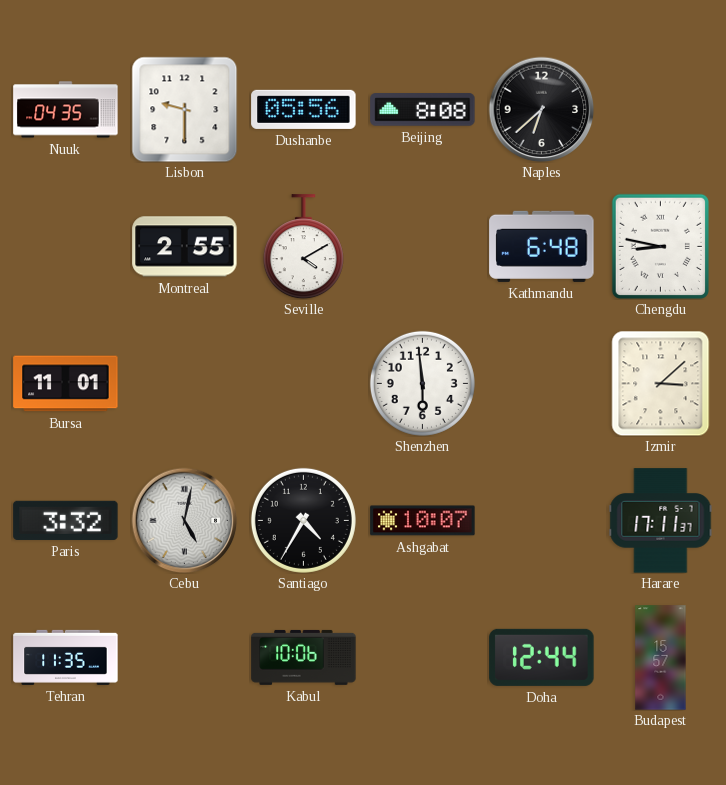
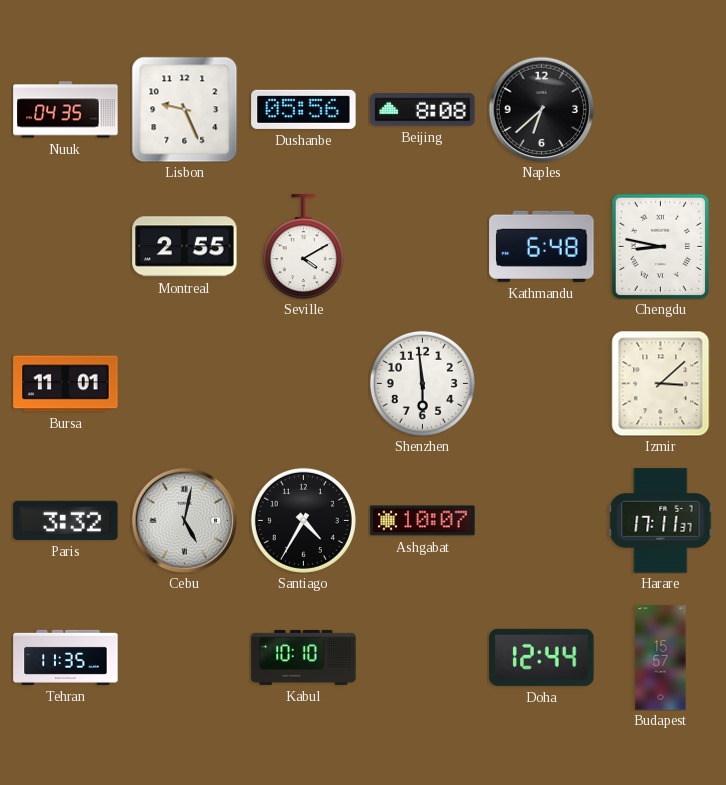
Lisbon: 9:30 -> 9:26 (184, 109)
Kabul: 10:06 -> 10:10 (304, 657)
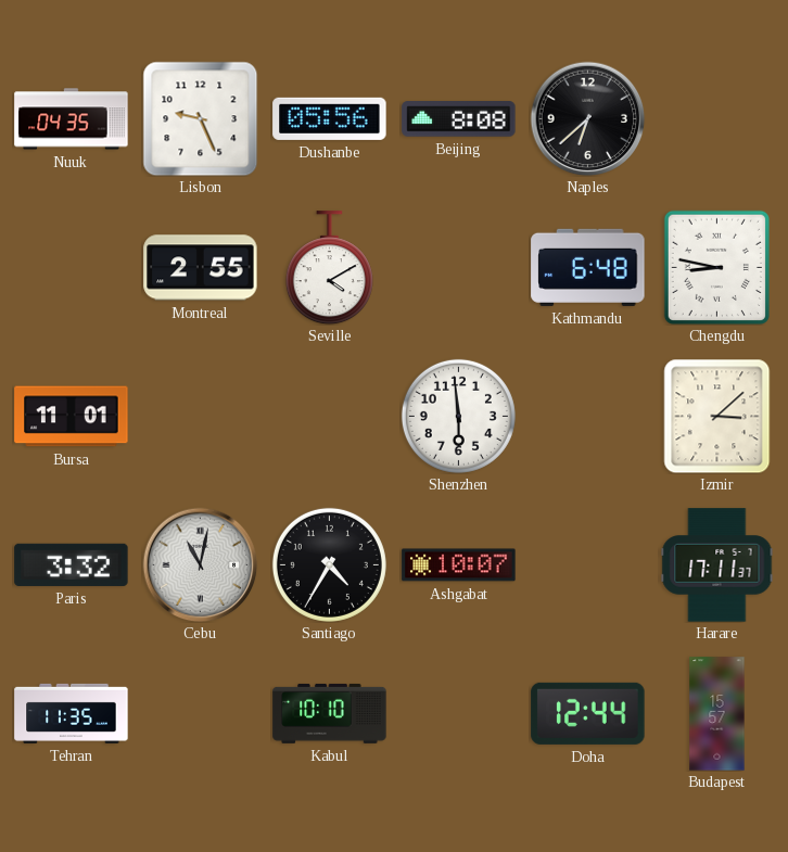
Cebu: 5:02 -> 11:02 (200, 564)
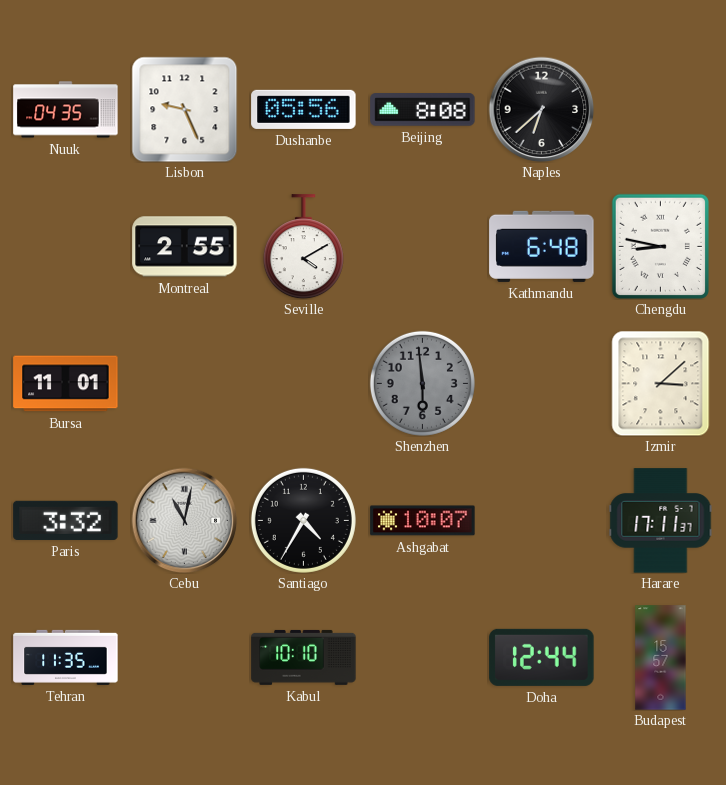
Shenzhen dial: white -> grey (422, 383)
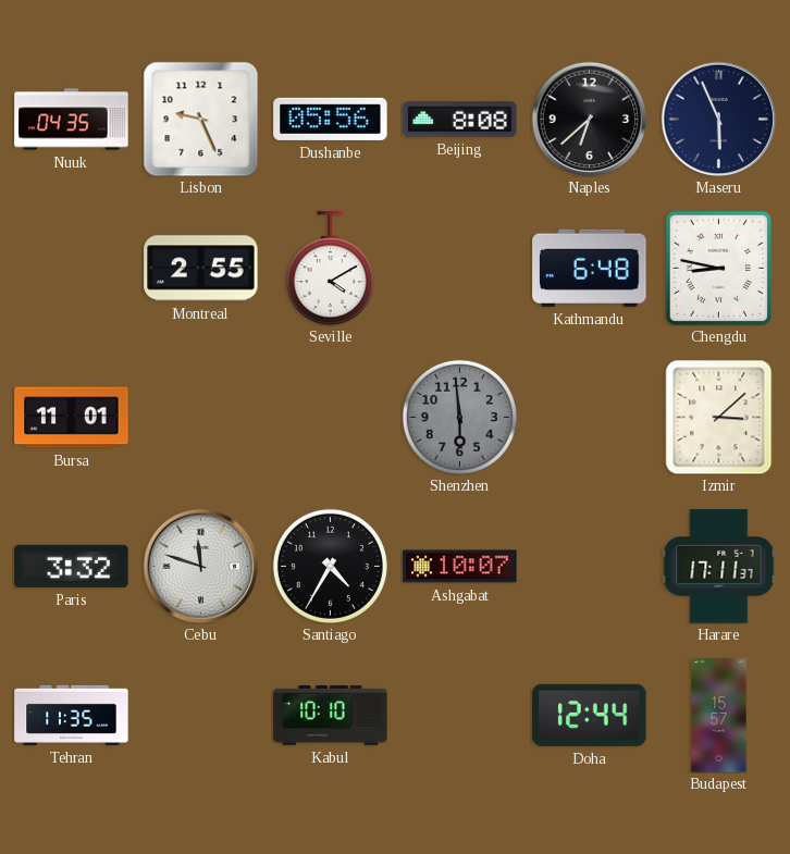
Maseru: none -> 5:56 (718, 119)
Cebu: 11:02 -> 11:48 (200, 566)
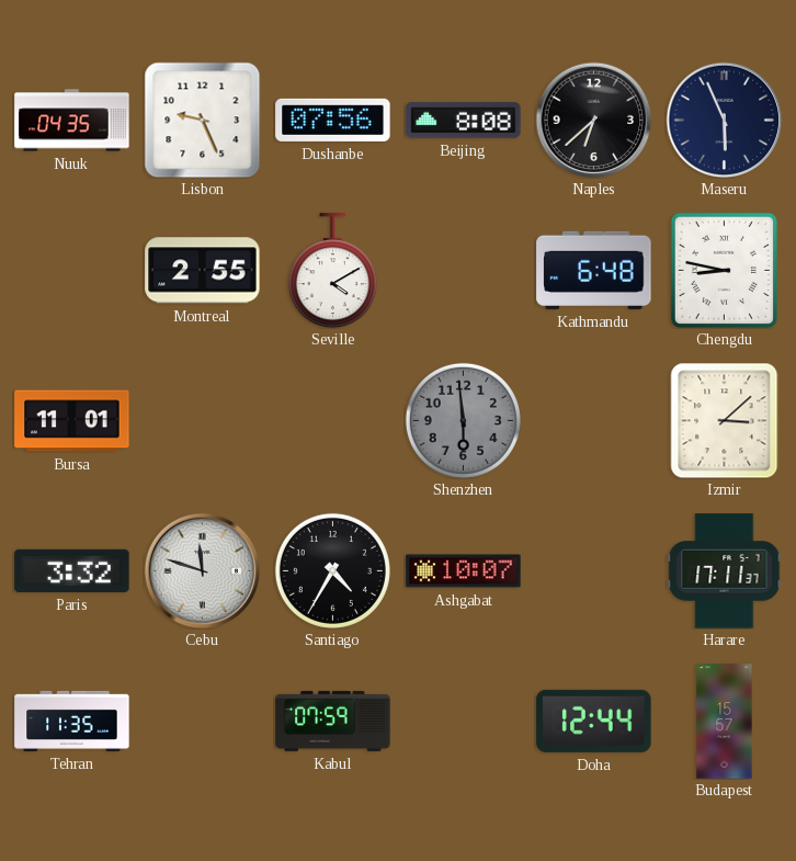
Dushanbe: 05:56 -> 07:56 (333, 120)
Kabul: 10:10 -> 07:59 (333, 721)
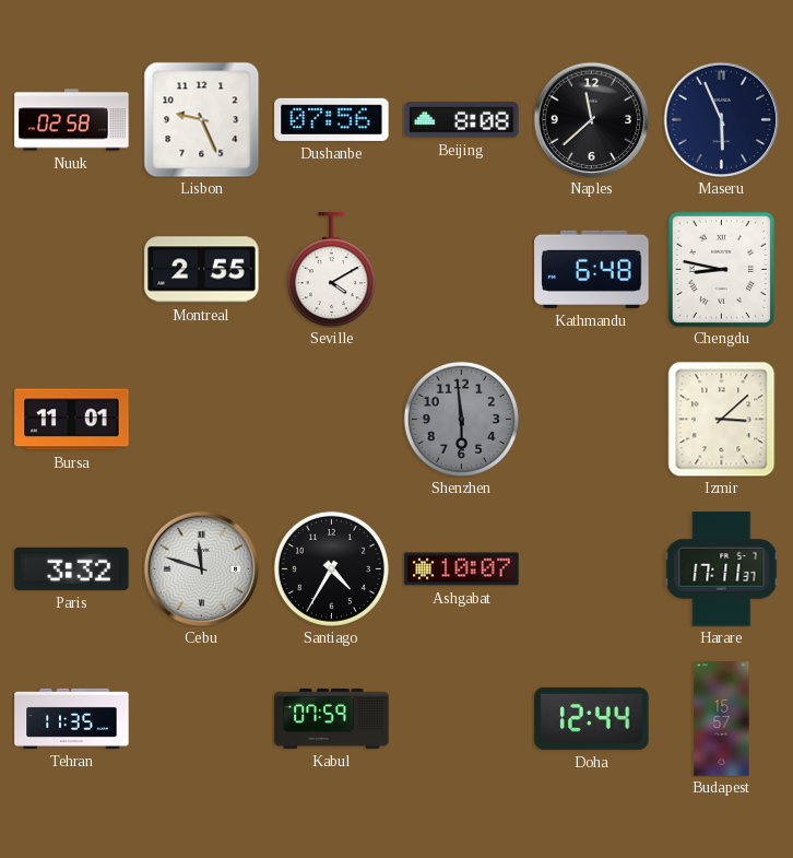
Nuuk: 04:35 -> 02:58 (72, 120)
Naples: 6:38 -> 11:38 (591, 119)
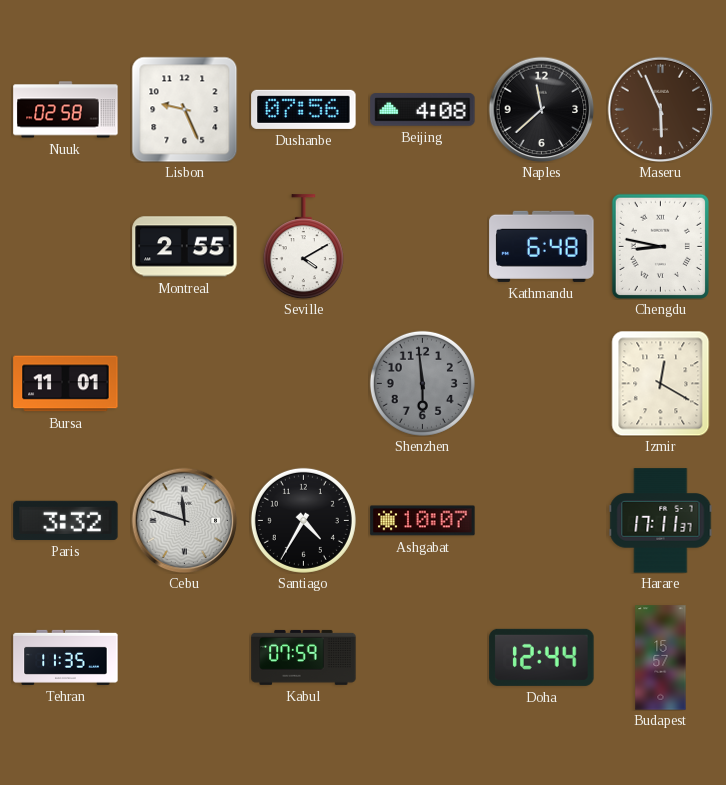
Beijing: 8:08 -> 4:08 (423, 110)
Maseru dial: navy -> brown (660, 109)
Izmir: 3:08 -> 12:20 (661, 383)
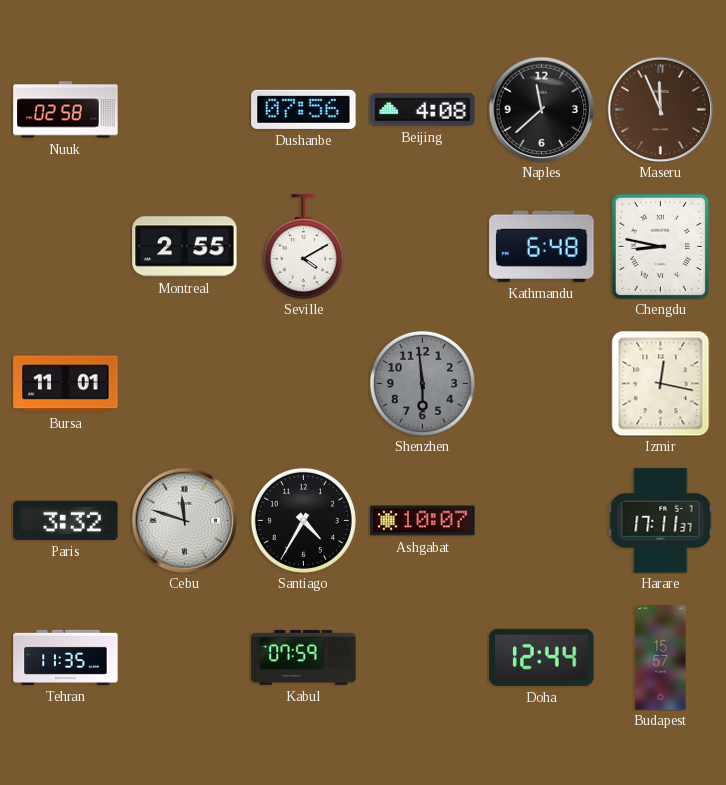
Lisbon: 9:26 -> none (184, 109)
Maseru: 5:56 -> 11:56 (660, 109)
Izmir: 12:20 -> 12:17 (661, 383)
